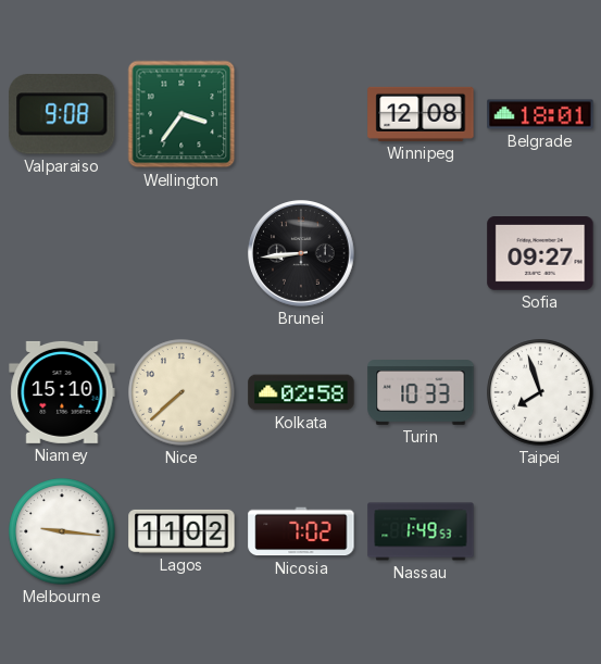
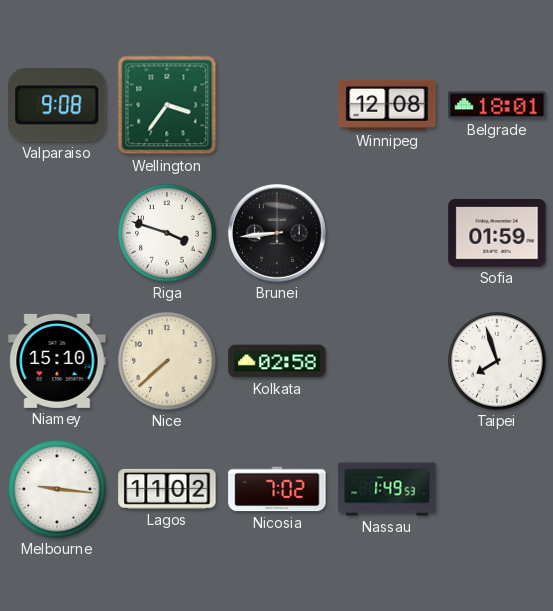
Riga: none -> 3:48 (167, 233)
Sofia: 09:27 -> 01:59 (497, 234)
Turin: 10:33 -> none (421, 392)
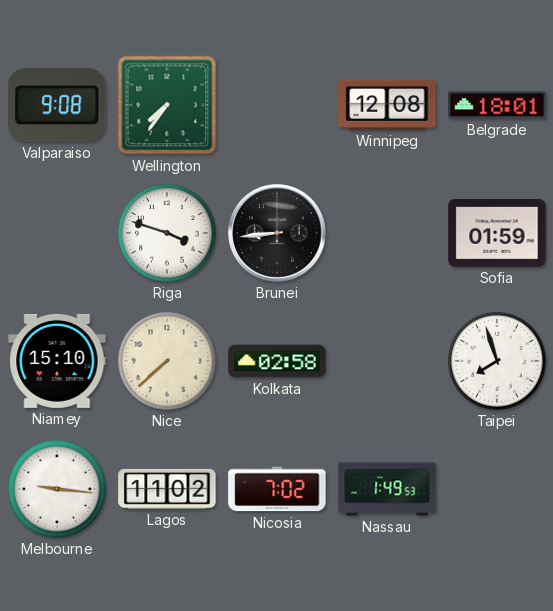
Wellington: 3:36 -> 7:36 (167, 105)
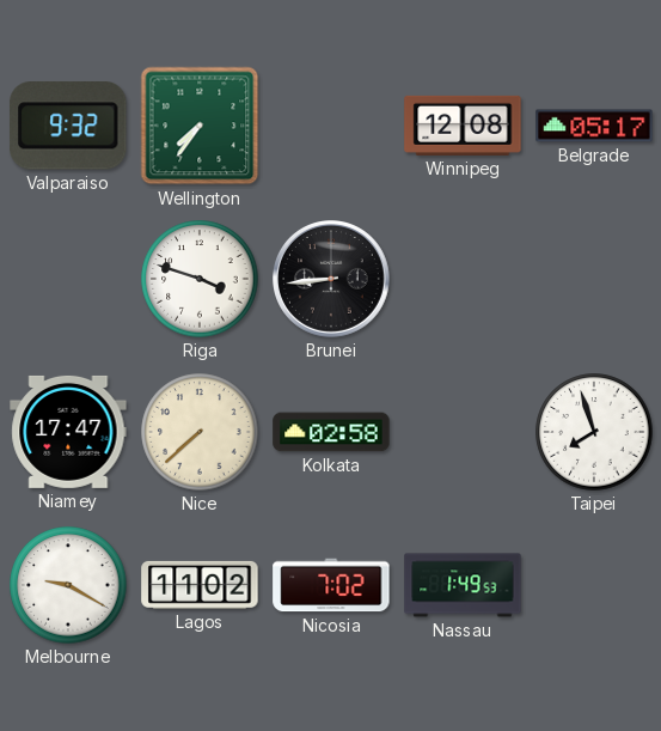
Valparaiso: 9:08 -> 9:32 (68, 126)
Belgrade: 18:01 -> 05:17 (594, 126)
Sofia: 01:59 -> none (497, 234)
Niamey: 15:10 -> 17:47 (68, 432)
Melbourne: 9:16 -> 9:20 (68, 585)
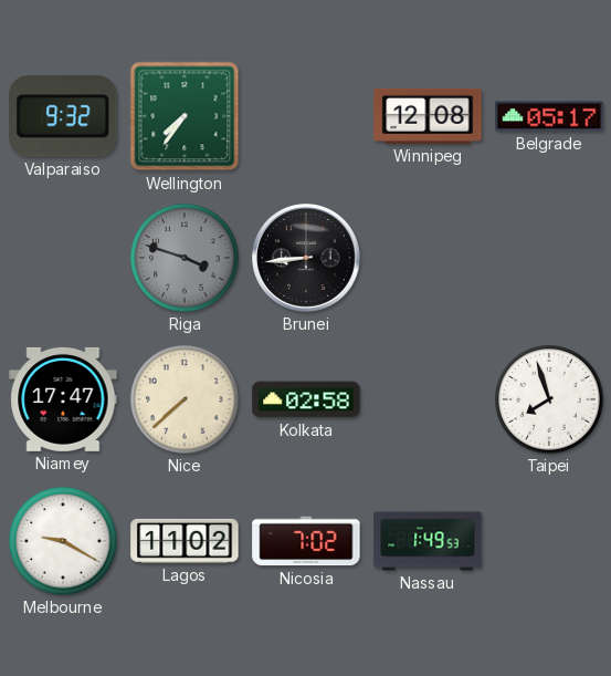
Riga dial: white -> grey (185, 258)
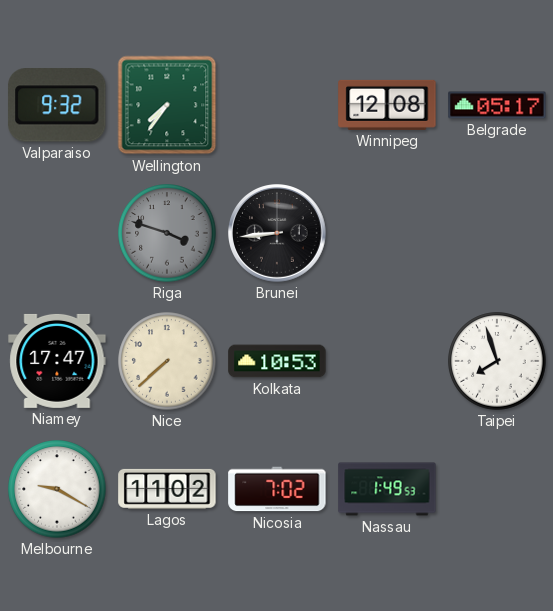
Kolkata: 02:58 -> 10:53 (277, 361)
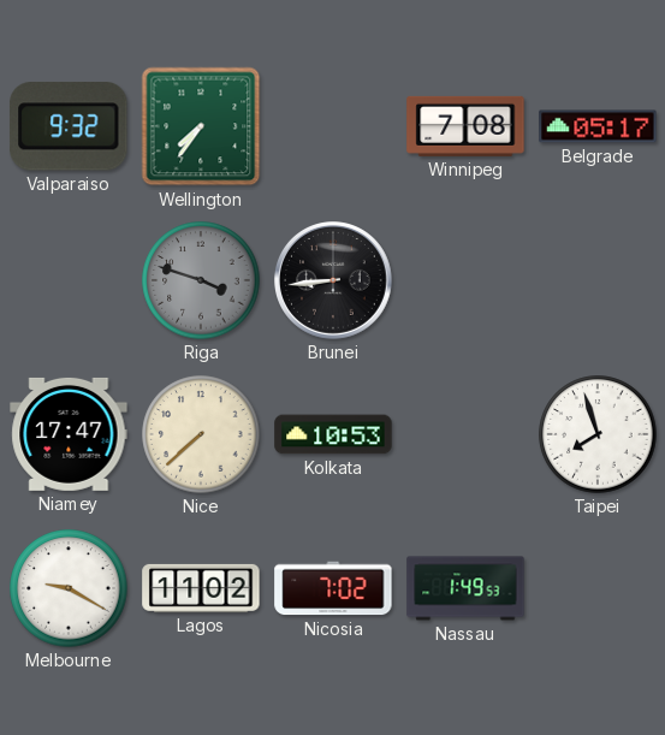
Winnipeg: 12:08 -> 7:08 (465, 126)
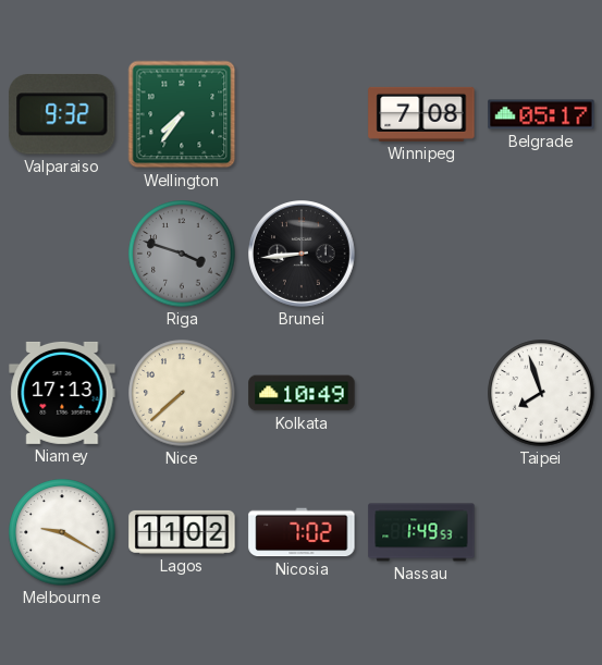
Niamey: 17:47 -> 17:13 (62, 393)
Kolkata: 10:53 -> 10:49 (302, 393)
